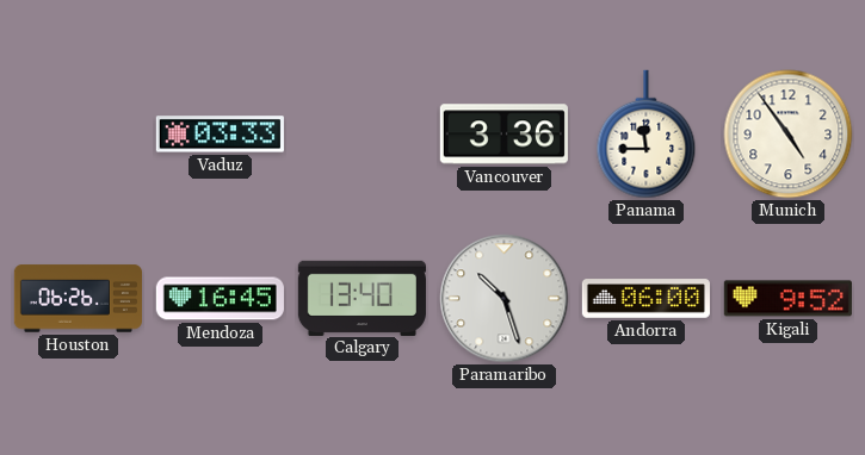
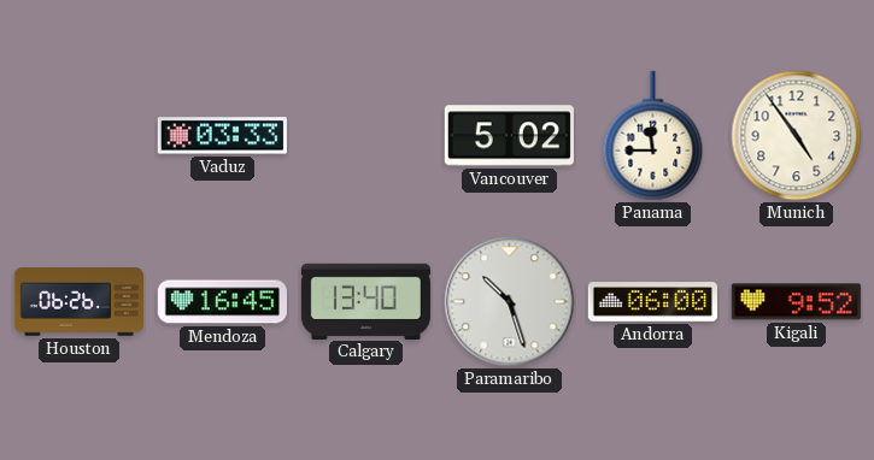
Vancouver: 3:36 -> 5:02 (509, 136)
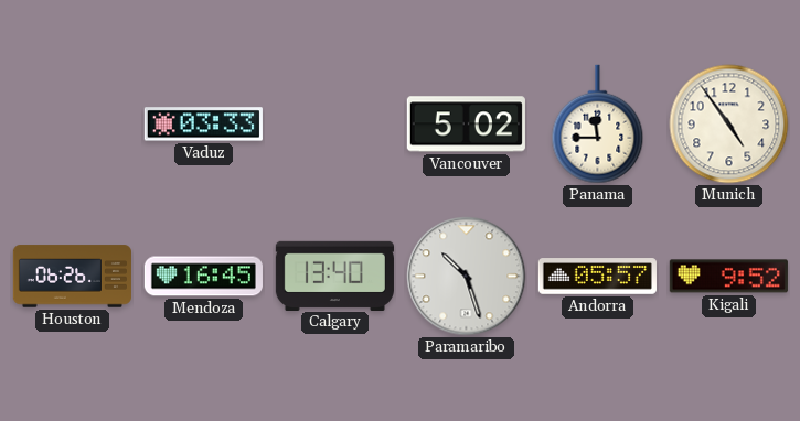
Andorra: 06:00 -> 05:57 (597, 277)
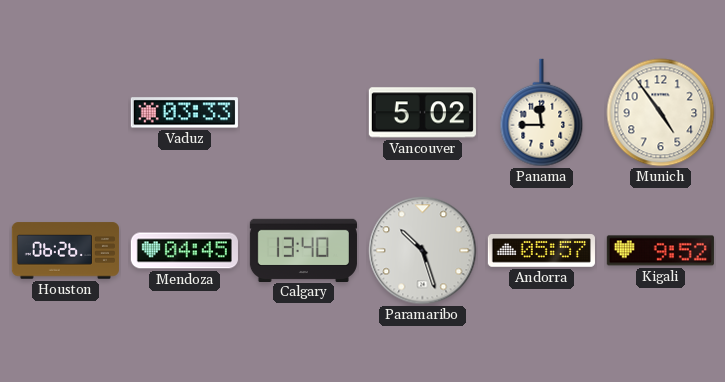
Mendoza: 16:45 -> 04:45 (184, 251)
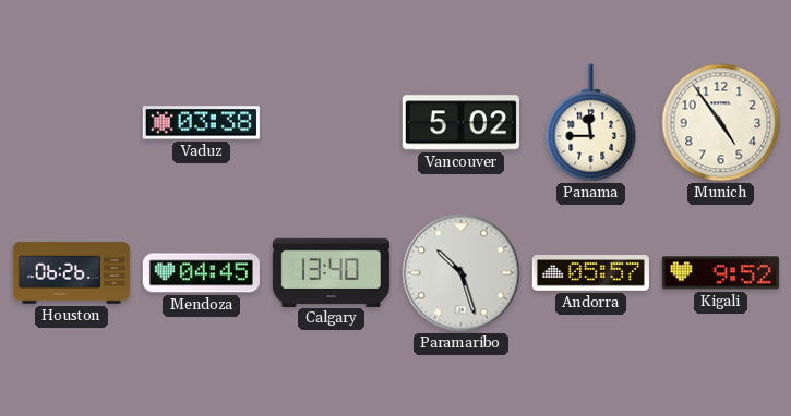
Vaduz: 03:33 -> 03:38 (201, 123)
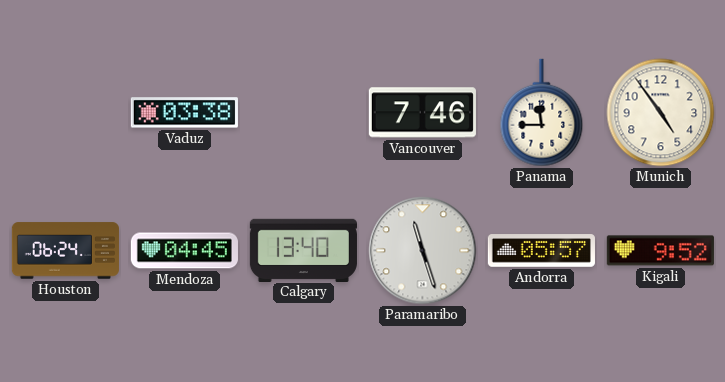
Vancouver: 5:02 -> 7:46 (422, 113)
Houston: 06:26 -> 06:24 (65, 251)
Paramaribo: 10:27 -> 11:27 (423, 251)
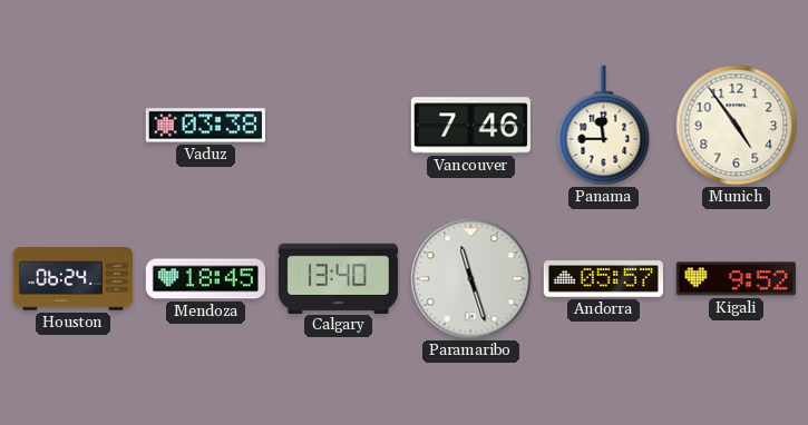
Mendoza: 04:45 -> 18:45 (205, 279)
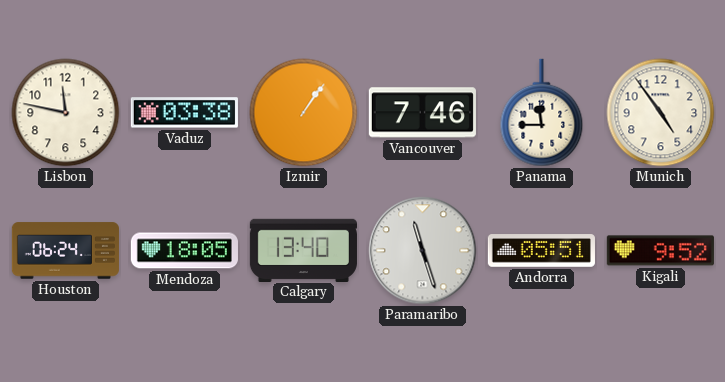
Lisbon: none -> 11:47 (66, 113)
Izmir: none -> 1:06 (304, 113)
Mendoza: 18:45 -> 18:05 (184, 251)
Andorra: 05:57 -> 05:51 (541, 251)
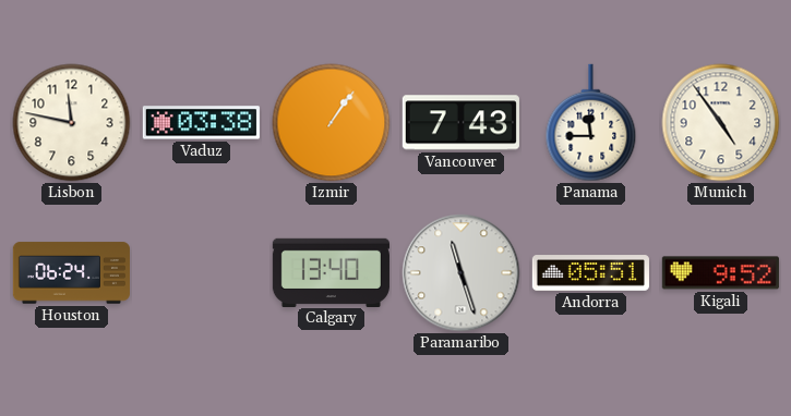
Vancouver: 7:46 -> 7:43 (460, 123)
Mendoza: 18:05 -> none (184, 251)
